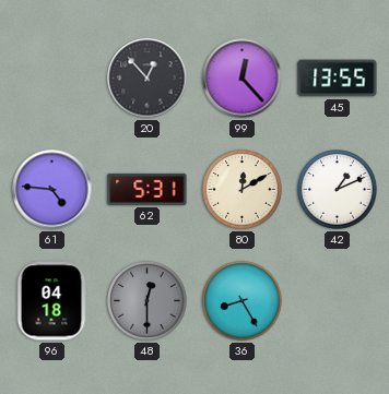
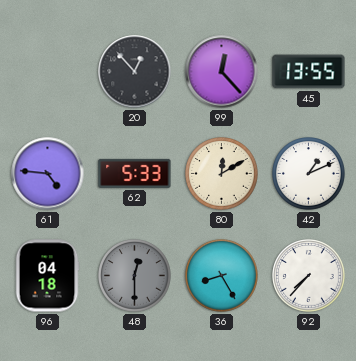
62: 5:31 -> 5:33 (135, 173)
92: none -> 7:37 (309, 276)
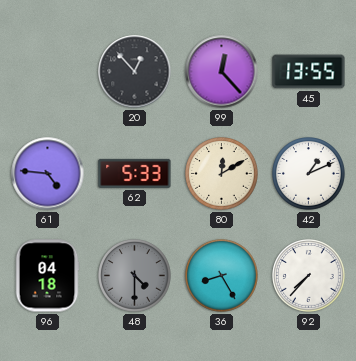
48: 12:30 -> 4:30 (135, 276)
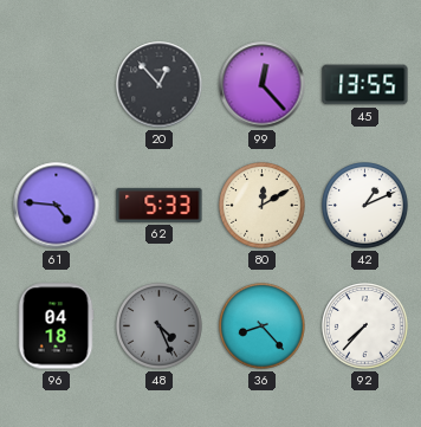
48: 4:30 -> 4:26 (160, 326)
36: 8:25 -> 8:23 (263, 326)
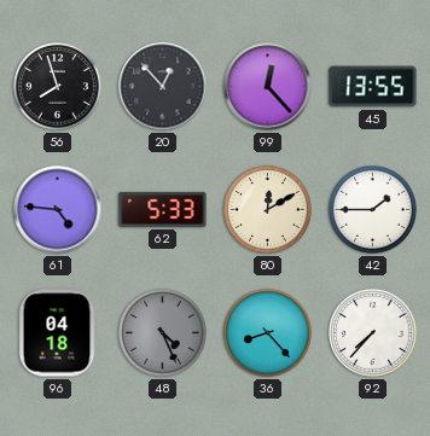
56: none -> 7:57 (58, 87)
42: 1:11 -> 1:45 (373, 210)
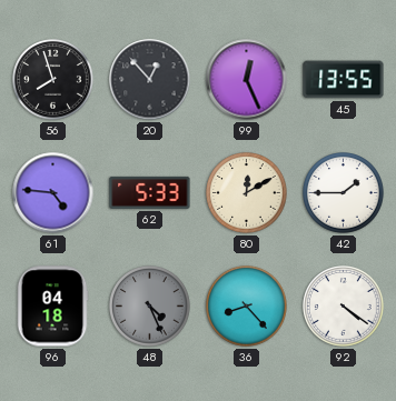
99: 12:23 -> 12:26 (247, 80)
92: 7:37 -> 4:21 (344, 307)
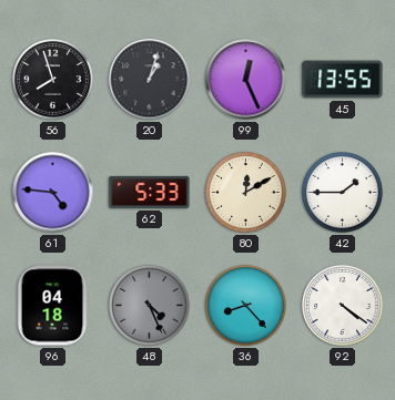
20: 12:53 -> 1:03 (150, 80)
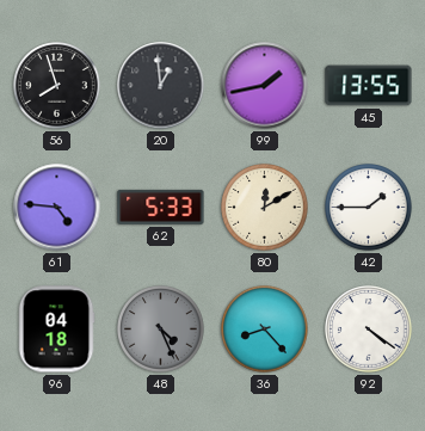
20: 1:03 -> 12:59 (161, 86)
99: 12:26 -> 1:43 (265, 86)
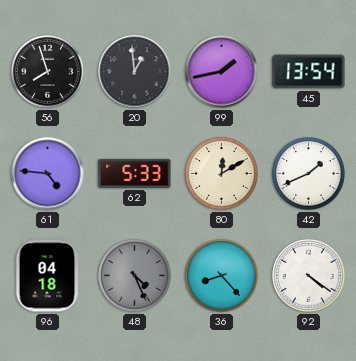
45: 13:55 -> 13:54 (309, 72)
42: 1:45 -> 1:41 (309, 174)
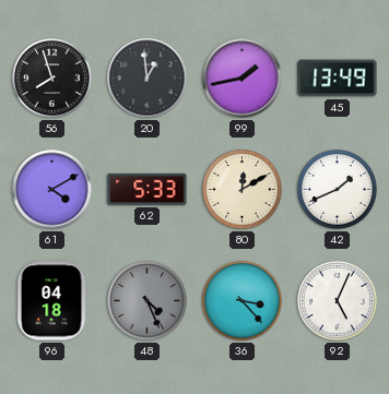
45: 13:54 -> 13:49 (338, 79)
61: 4:46 -> 4:10 (52, 190)
36: 8:23 -> 3:23 (243, 301)
92: 4:21 -> 5:04 (338, 301)
